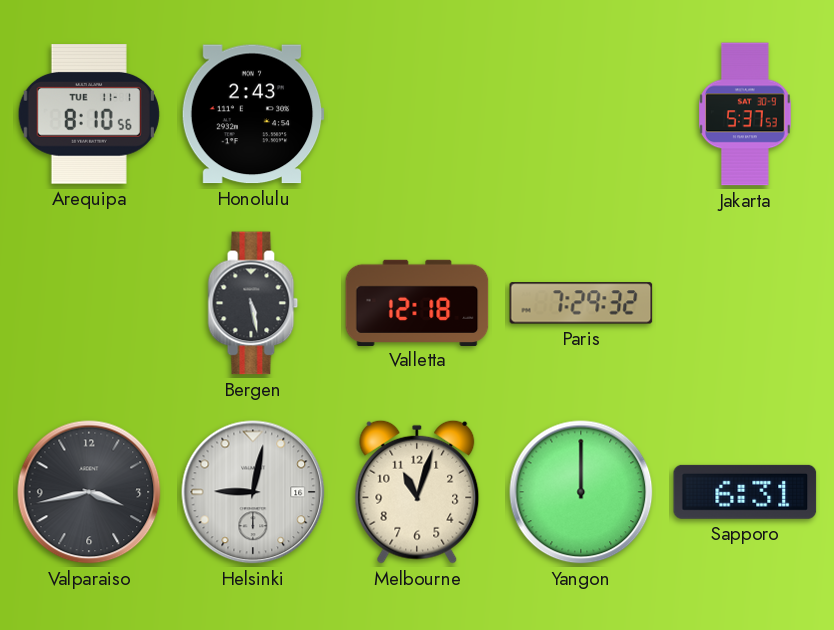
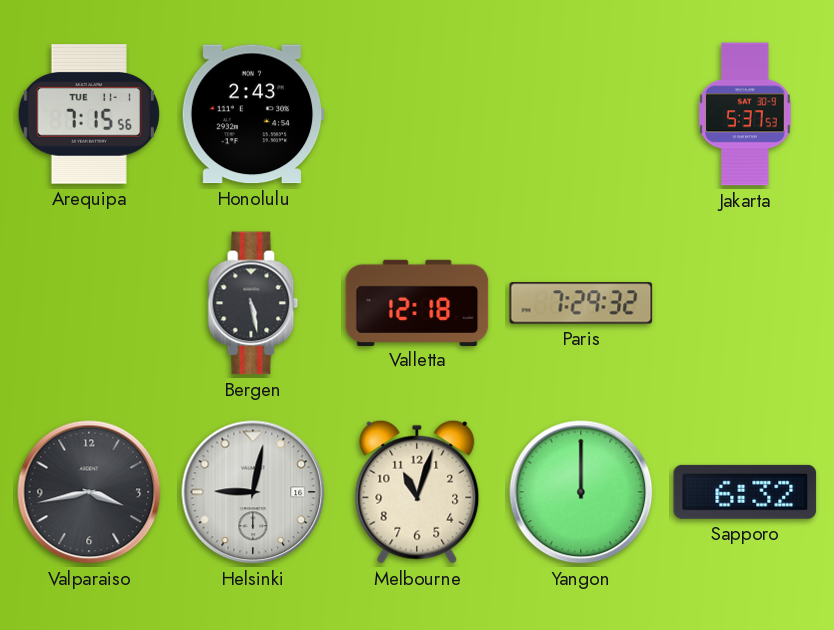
Arequipa: 8:10 -> 7:15 (89, 115)
Sapporo: 6:31 -> 6:32 (745, 492)
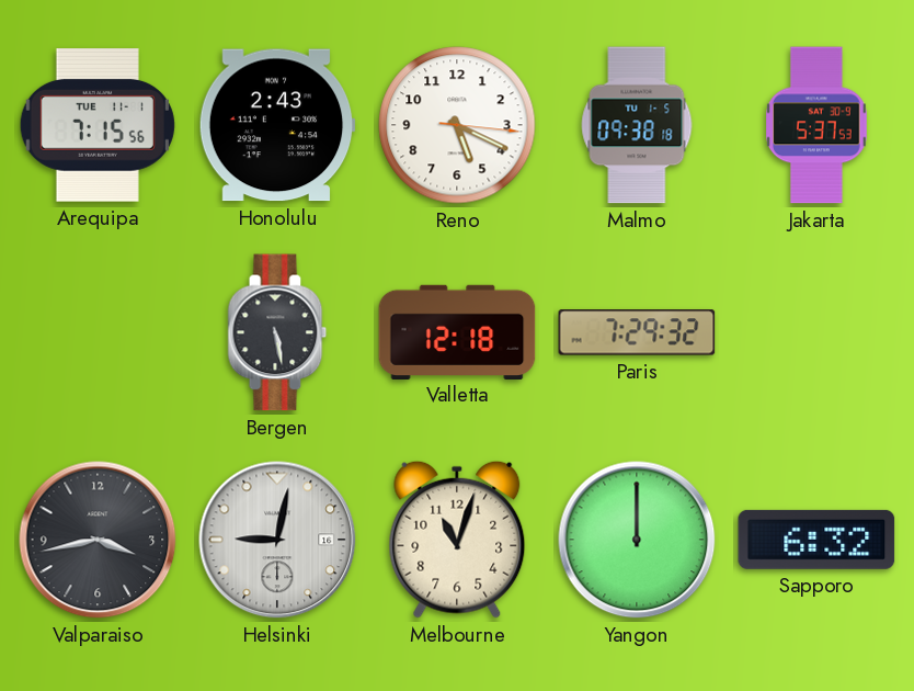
Reno: none -> 5:19 (457, 125)
Malmo: none -> 09:38 (637, 125)
